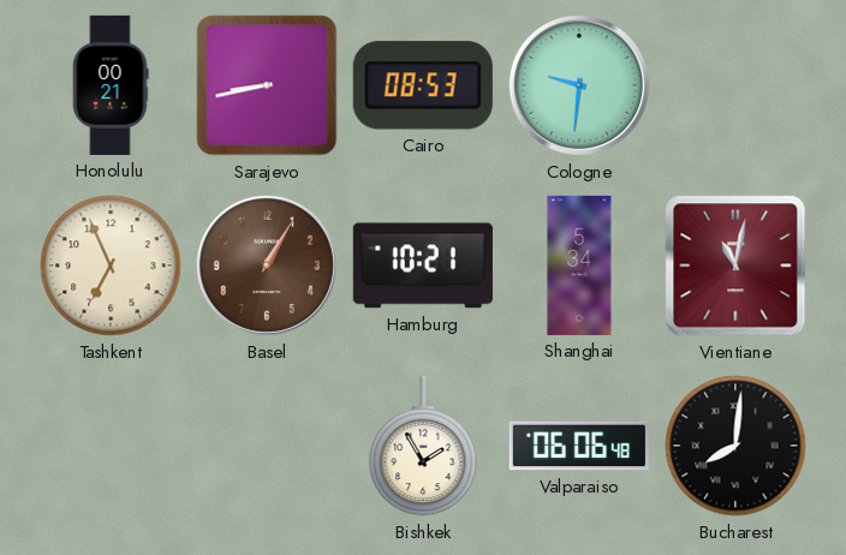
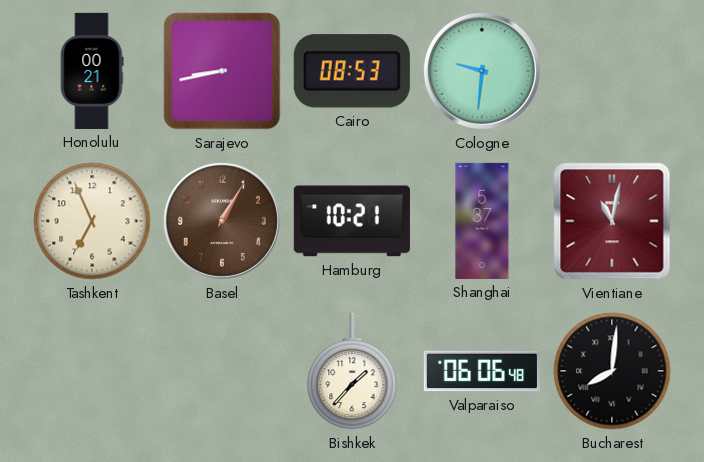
Shanghai: 5:34 -> 5:37 (482, 221)
Bishkek: 1:55 -> 1:37 (352, 371)
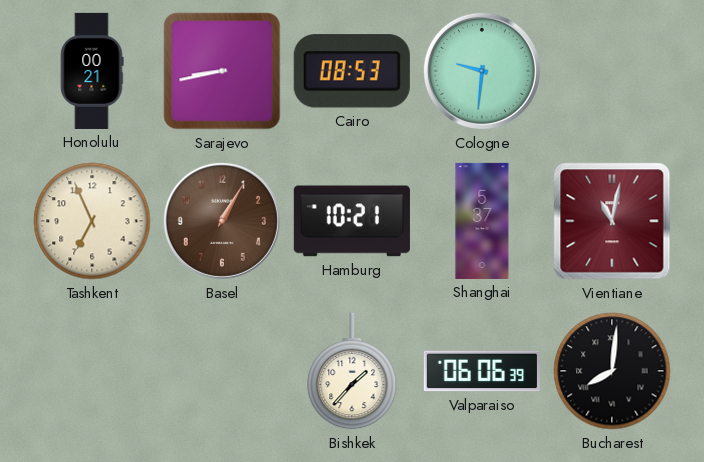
Valparaiso: 06:06:48 -> 06:06:39 (482, 371)
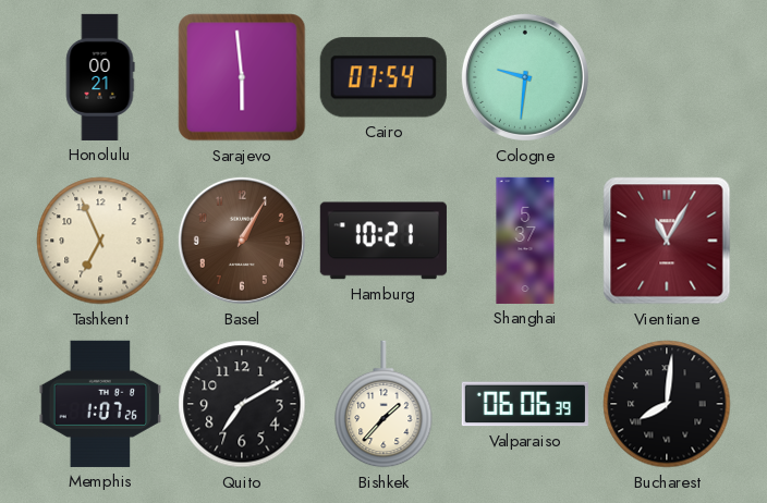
Sarajevo: 8:43 -> 5:59 (242, 77)
Cairo: 08:53 -> 07:54 (384, 77)
Vientiane: 11:02 -> 11:05 (667, 241)
Memphis: none -> 1:07 (100, 404)
Quito: none -> 7:10 (242, 404)
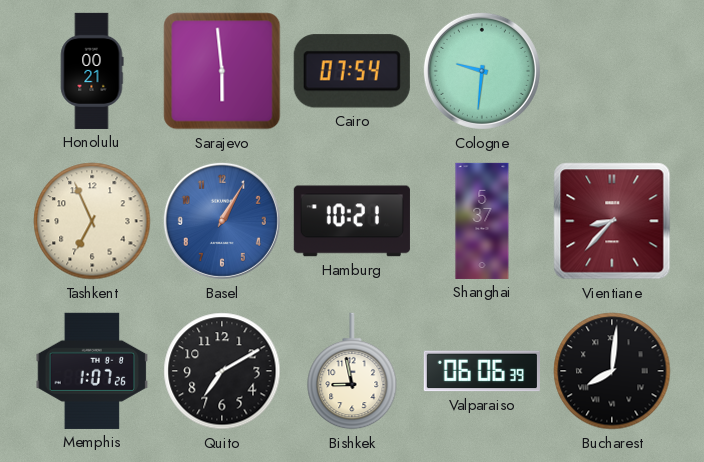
Basel dial: brown -> blue (222, 221)
Vientiane: 11:05 -> 8:37 (612, 221)
Bishkek: 1:37 -> 8:58 (352, 371)
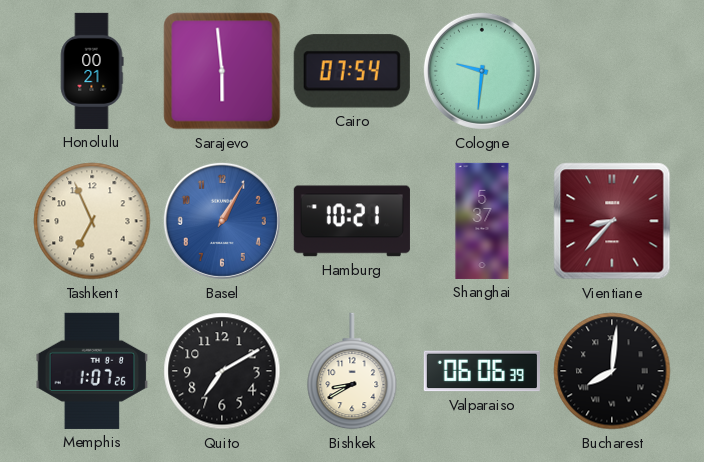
Bishkek: 8:58 -> 8:40 (352, 371)
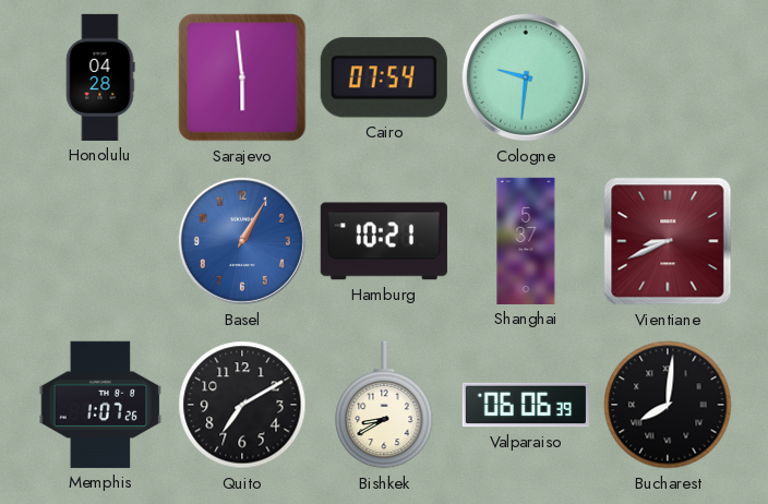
Honolulu: 00:21 -> 04:28 (100, 77)
Tashkent: 6:56 -> none (92, 221)
Vientiane: 8:37 -> 8:41 (668, 241)
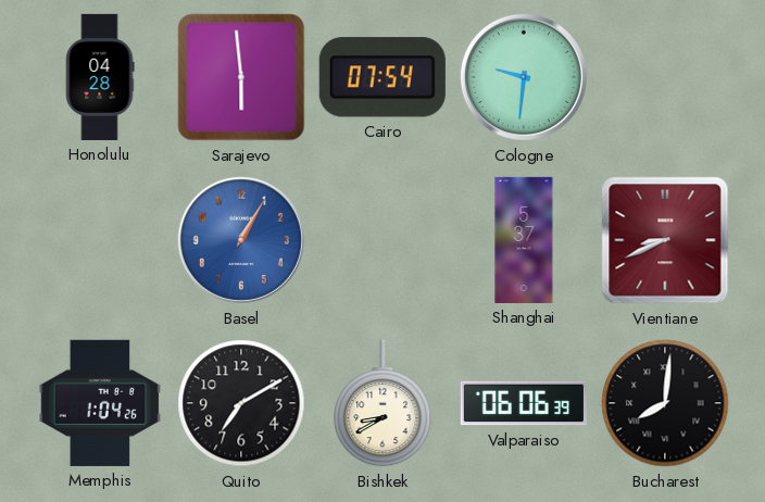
Hamburg: 10:21 -> none (384, 241)
Memphis: 1:07 -> 1:04 (100, 403)
